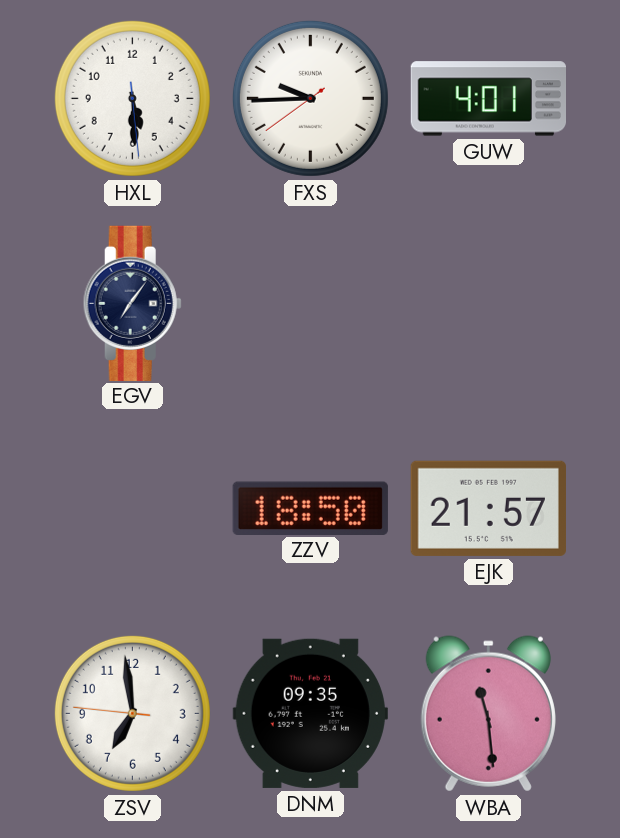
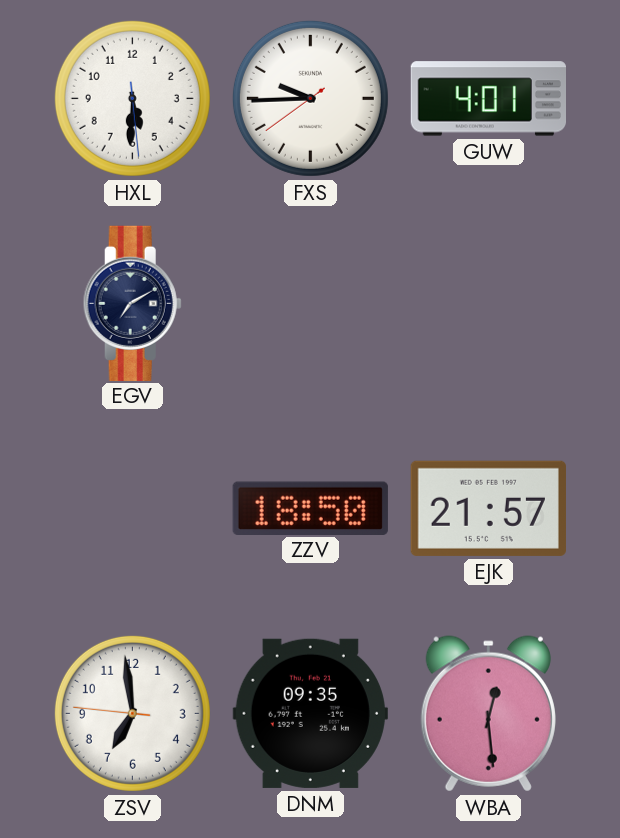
HXL: 5:29 -> 5:30 (132, 98)
EGV: 7:06 -> 7:10 (132, 303)
WBA: 11:29 -> 12:29 (488, 714)
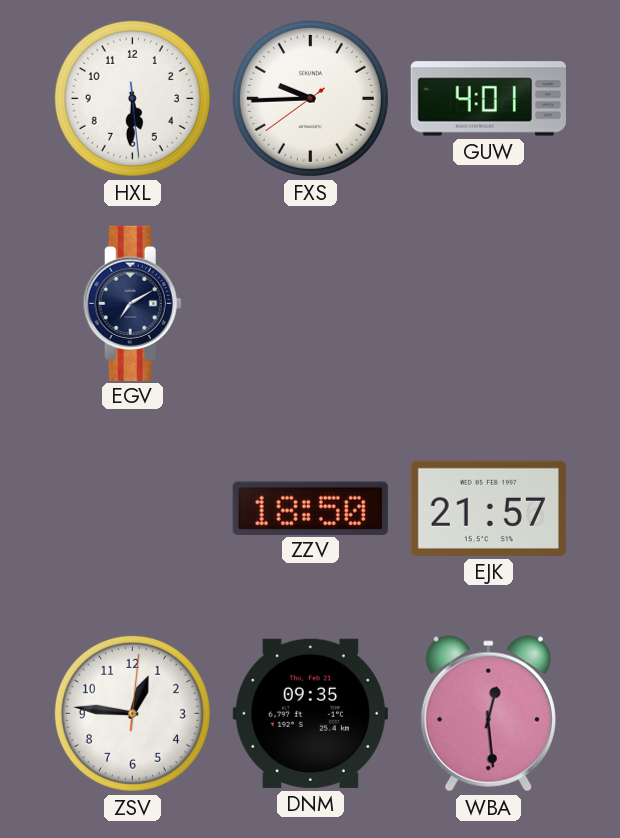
ZSV: 6:58 -> 12:46 (132, 713)
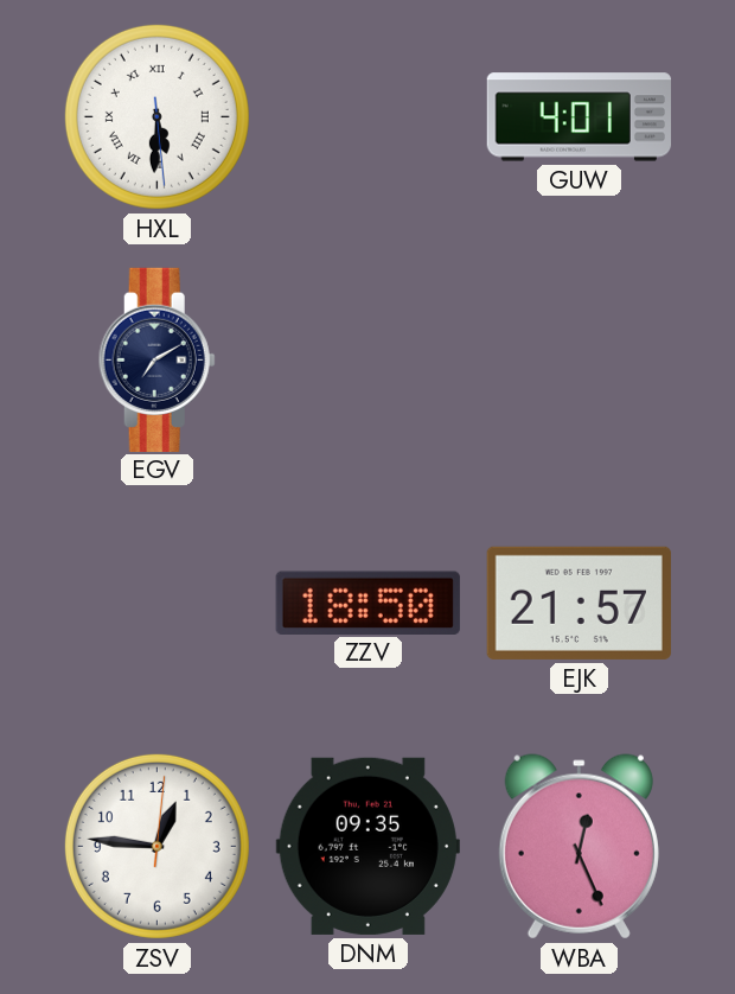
HXL numerals: Arabic -> Roman (156, 116)
FXS: 9:44 -> none (310, 98)
WBA: 12:29 -> 12:26 (579, 847)
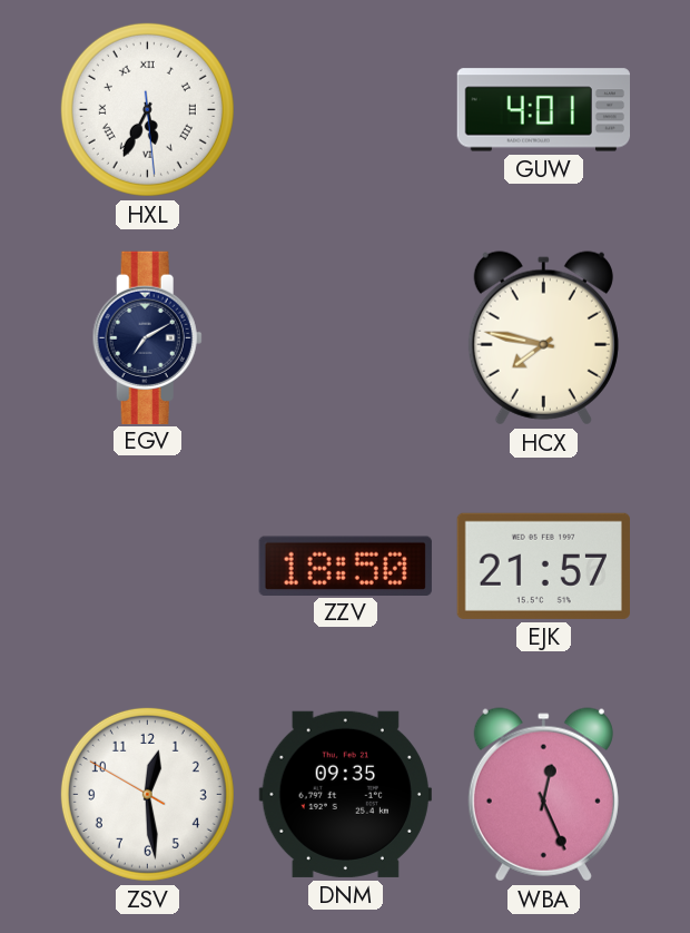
HXL: 5:30 -> 5:34 (147, 109)
HCX: none -> 7:47 (543, 338)
ZSV: 12:46 -> 12:28 (147, 794)
